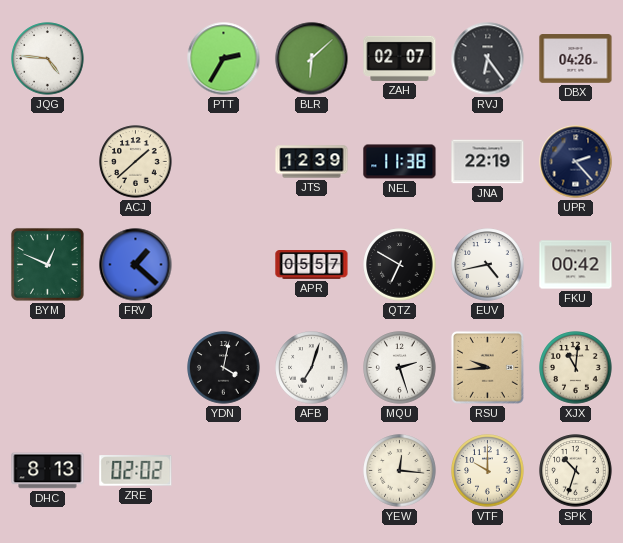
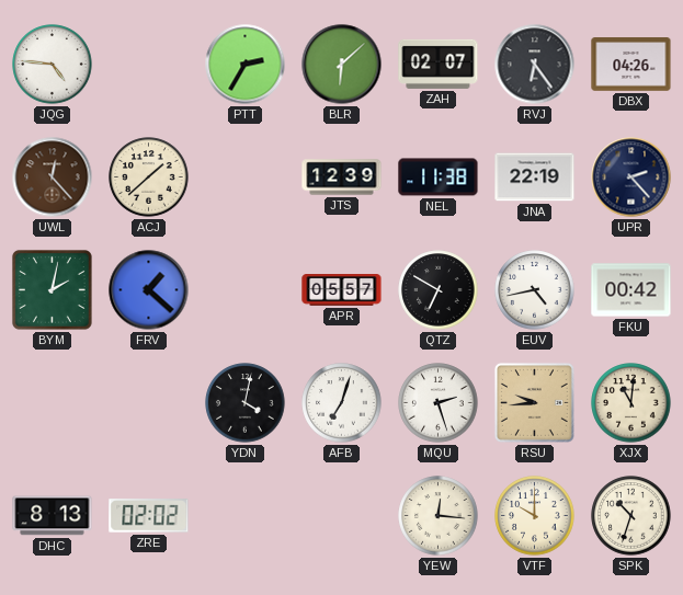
UWL: none -> 12:23 (53, 178)
BYM: 12:49 -> 2:02 (52, 289)
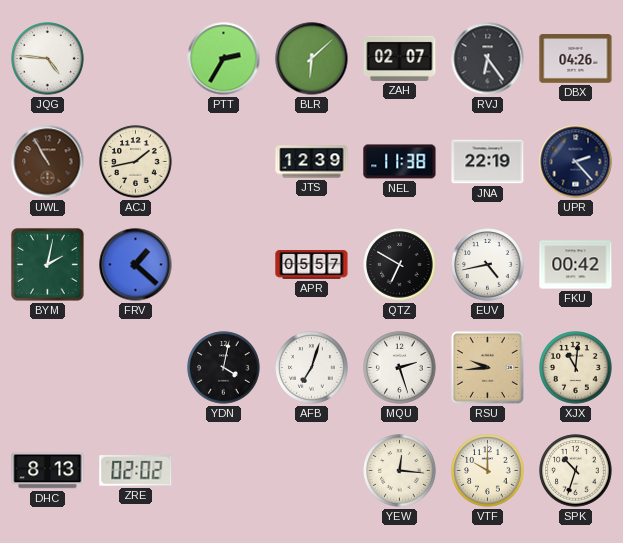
UWL: 12:23 -> 10:55 (48, 162)
ACJ: 1:38 -> 1:43 (136, 162)
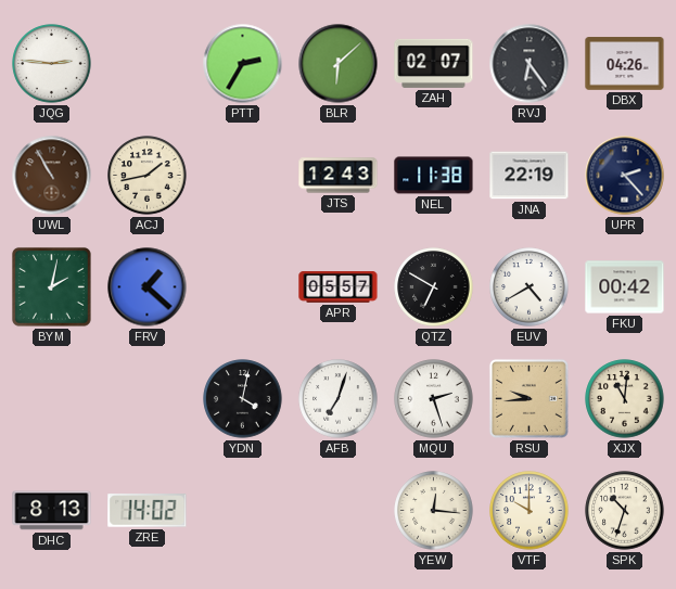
JQG: 4:46 -> 2:46 (52, 64)
JTS: 12:39 -> 12:43 (339, 176)
EUV: 4:43 -> 4:40 (530, 287)
ZRE: 02:02 -> 14:02 (148, 511)
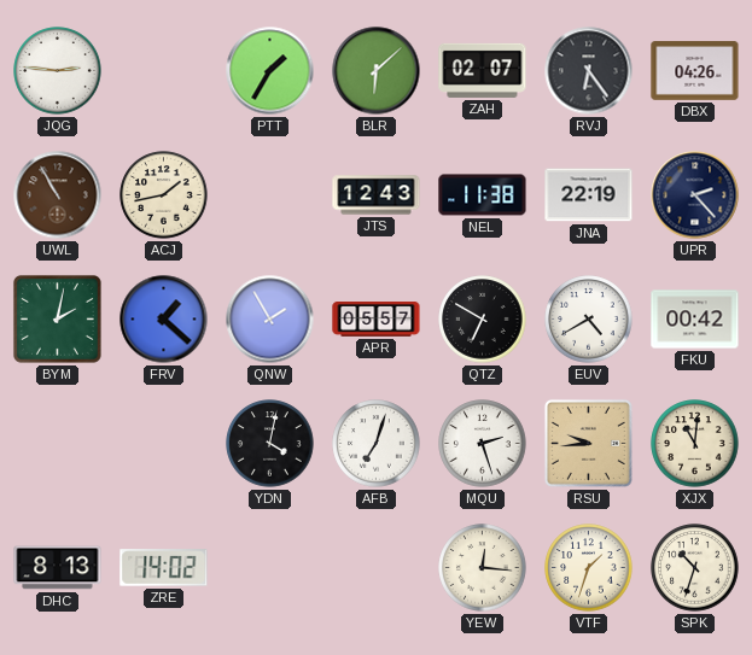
PTT: 2:35 -> 1:35 (270, 71)
QNW: none -> 1:55 (270, 320)
VTF: 10:00 -> 1:33 (589, 568)
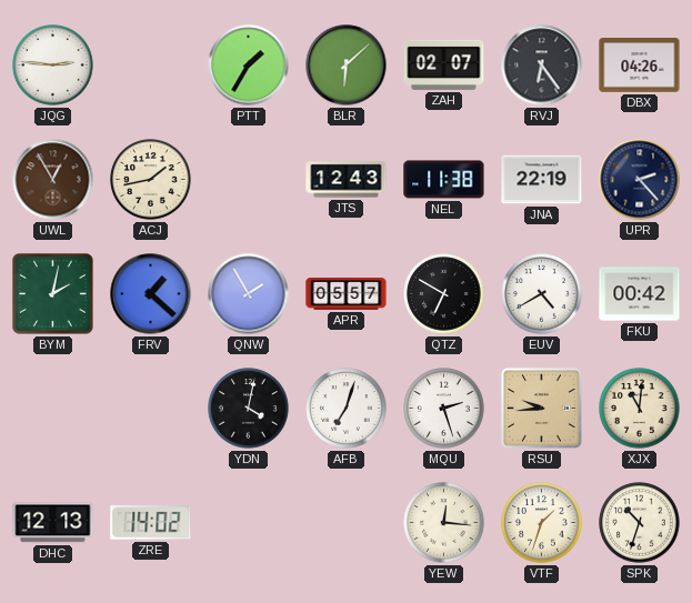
UWL: 10:55 -> 12:55 (53, 180)
DHC: 8:13 -> 12:13 (53, 523)
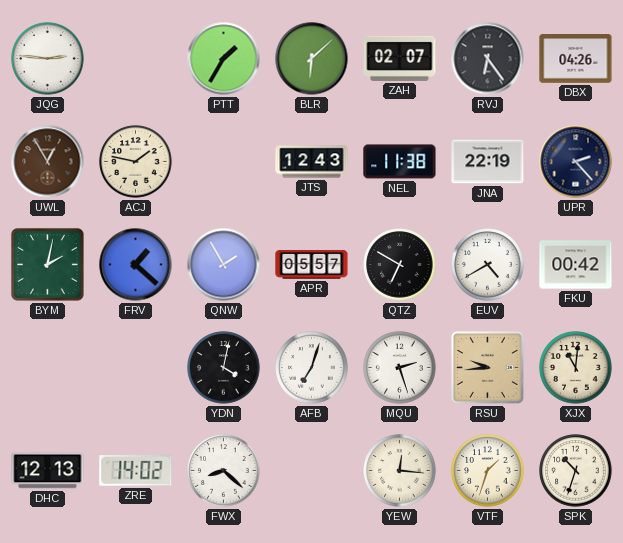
ACJ: 1:43 -> 1:47 (136, 162)
FWX: none -> 8:22 (224, 471)
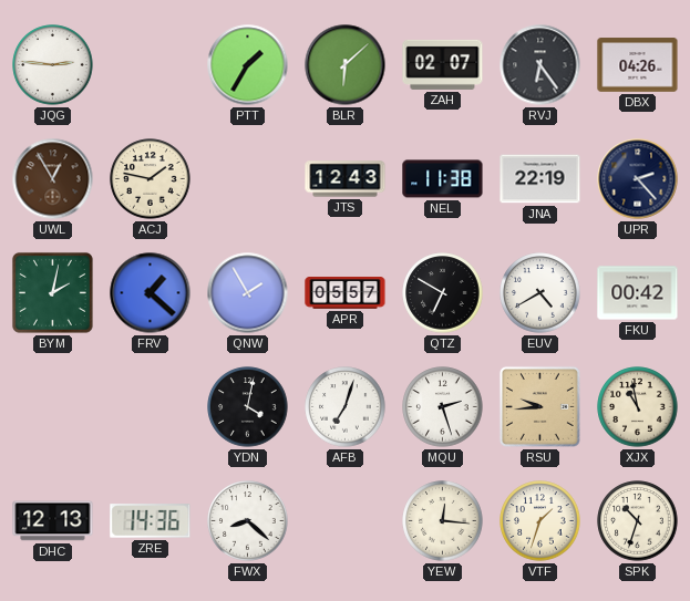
XJX: 11:01 -> 10:58 (638, 407)
ZRE: 14:02 -> 14:36 (151, 521)
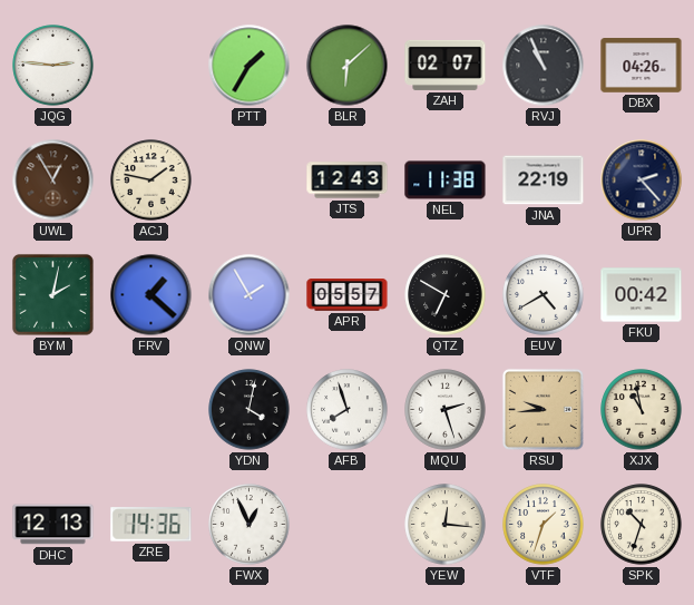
RVJ: 6:24 -> 10:56 (544, 66)
AFB: 7:03 -> 7:57 (348, 410)
FWX: 8:22 -> 12:56 (250, 525)
